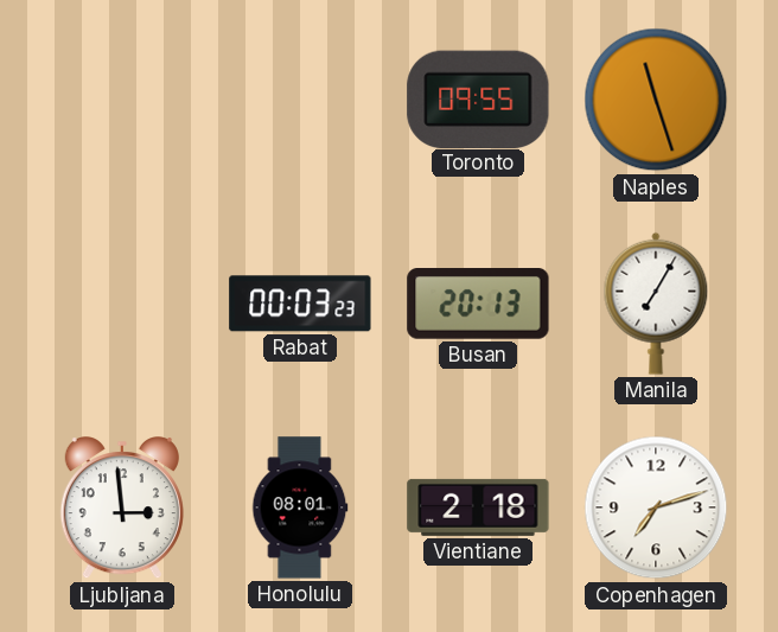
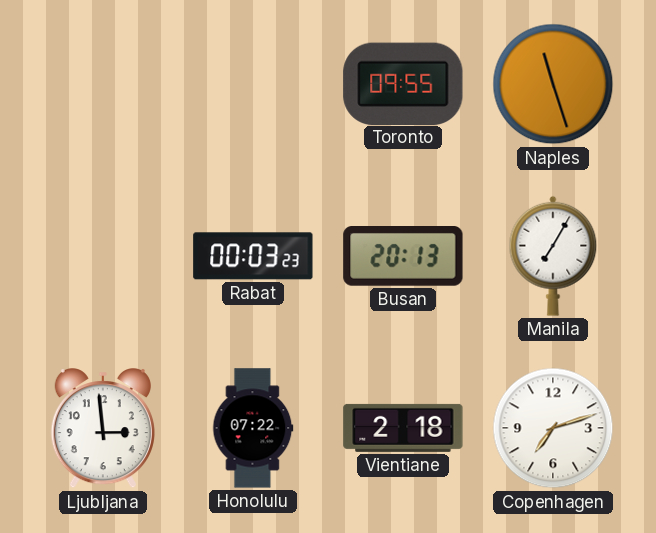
Honolulu: 08:01 -> 07:22 (253, 428)
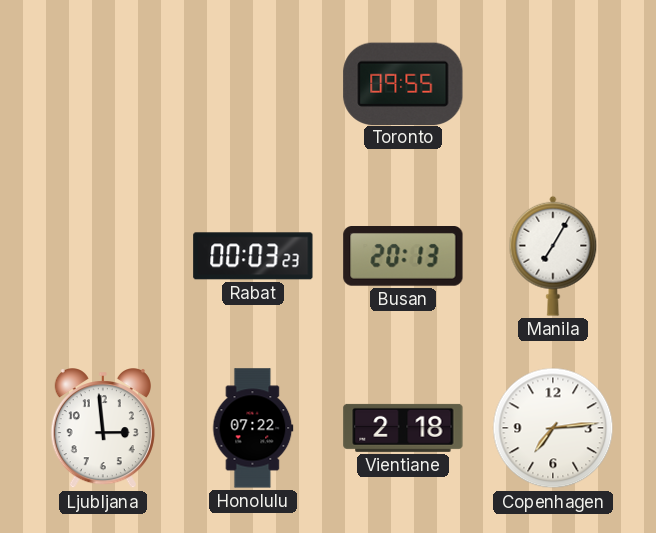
Naples: 11:27 -> none (553, 84)
Copenhagen: 7:12 -> 7:14 (553, 428)
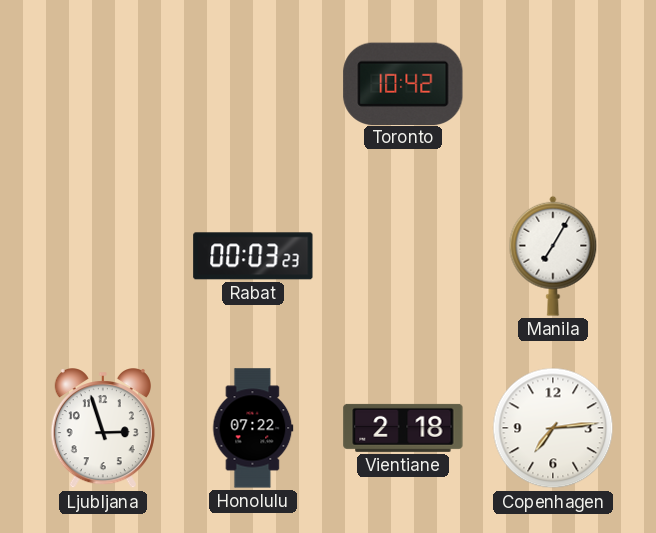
Toronto: 09:55 -> 10:42 (403, 83)
Busan: 20:13 -> none (403, 257)
Ljubljana: 2:59 -> 2:57 (103, 429)
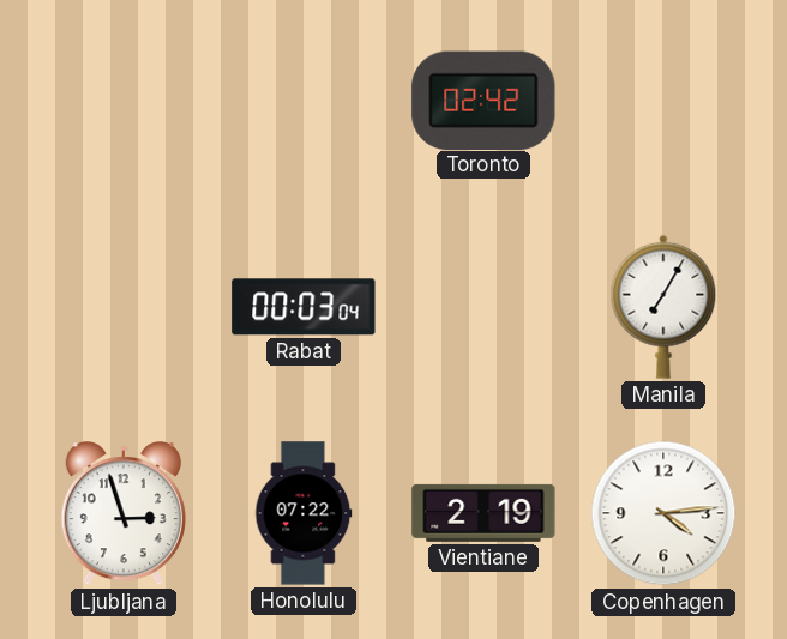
Toronto: 10:42 -> 02:42 (483, 100)
Rabat: 00:03:23 -> 00:03:04 (304, 307)
Vientiane: 2:18 -> 2:19 (483, 513)
Copenhagen: 7:14 -> 4:14 (663, 513)
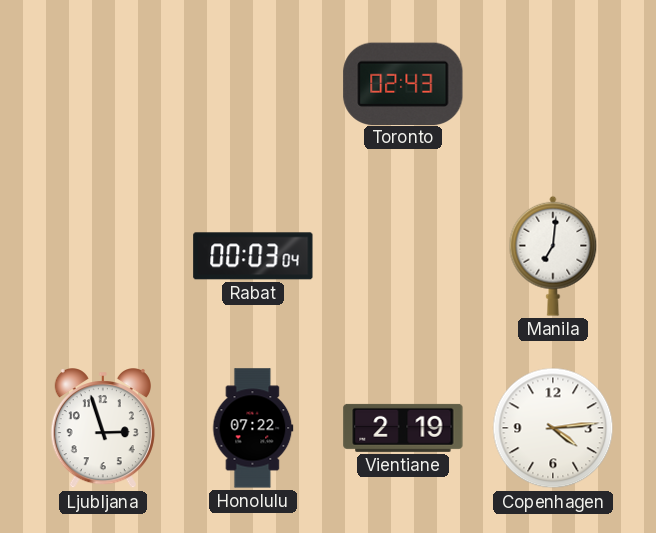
Toronto: 02:42 -> 02:43 (403, 83)
Manila: 7:05 -> 7:01 (553, 256)
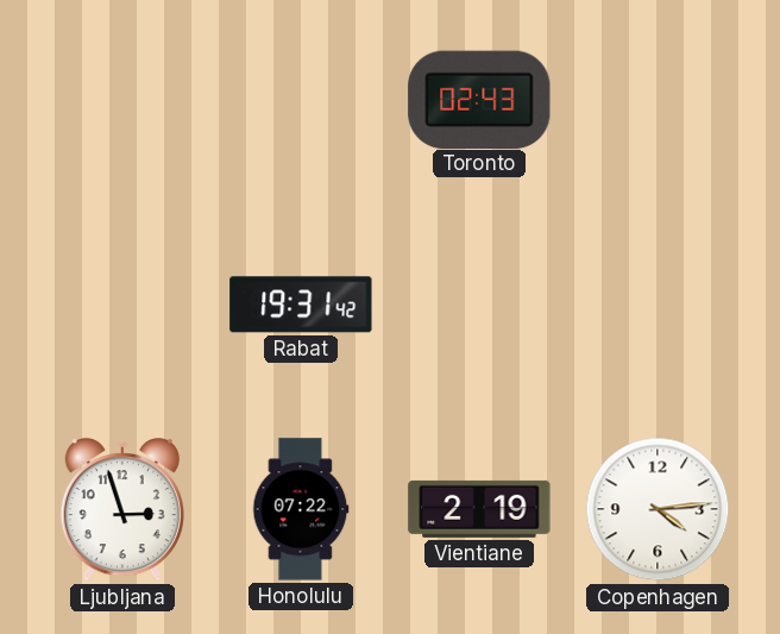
Rabat: 00:03 -> 19:31 (301, 305)
Manila: 7:01 -> none (553, 256)
